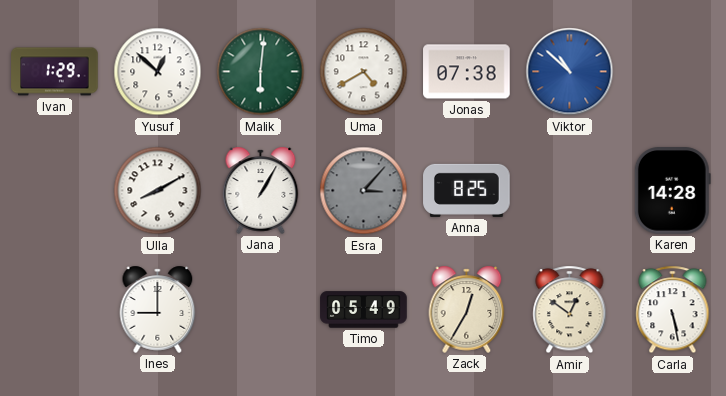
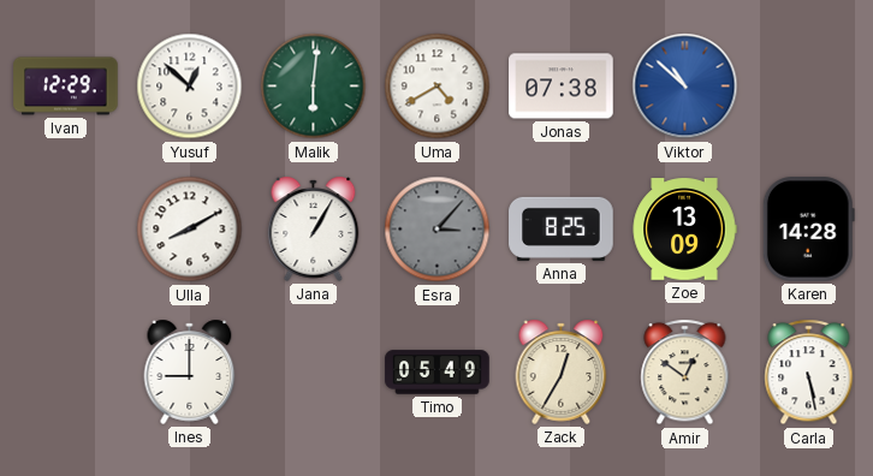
Ivan: 1:29 -> 12:29 (66, 87)
Zoe: none -> 13:09 (684, 230)
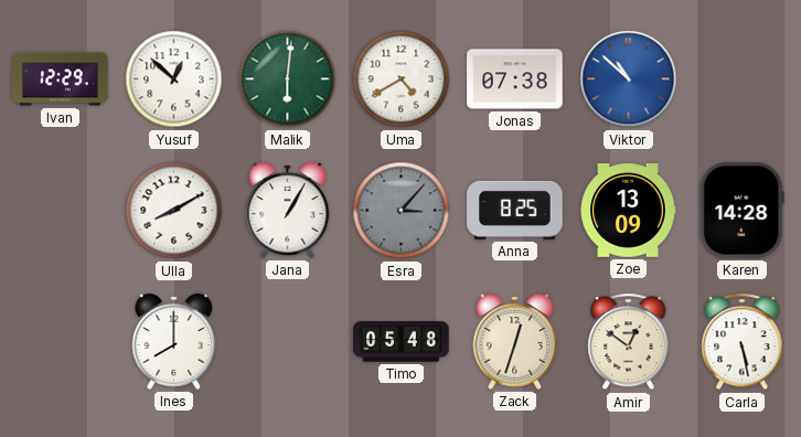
Ines: 9:00 -> 8:00 (174, 341)
Timo: 05:49 -> 05:48 (402, 342)
Zack: 12:35 -> 12:33 (515, 341)
